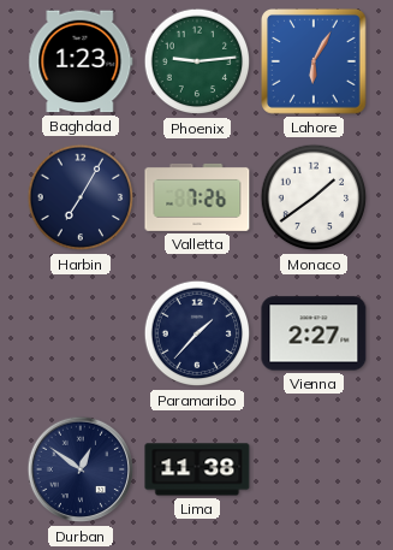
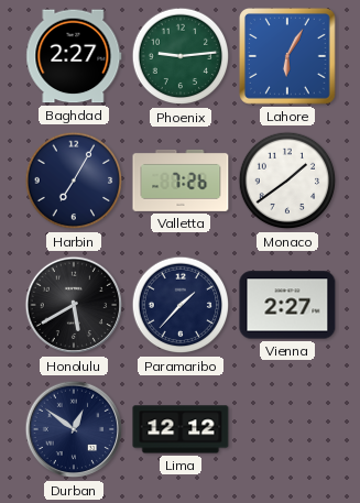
Baghdad: 1:23 -> 2:27 (74, 56)
Honolulu: none -> 5:40 (74, 305)
Lima: 11:38 -> 12:12 (181, 429)
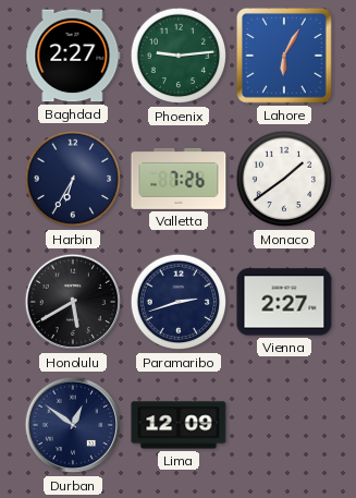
Harbin: 7:05 -> 6:35 (73, 179)
Paramaribo: 1:37 -> 2:42 (179, 302)
Lima: 12:12 -> 12:09 (179, 425)
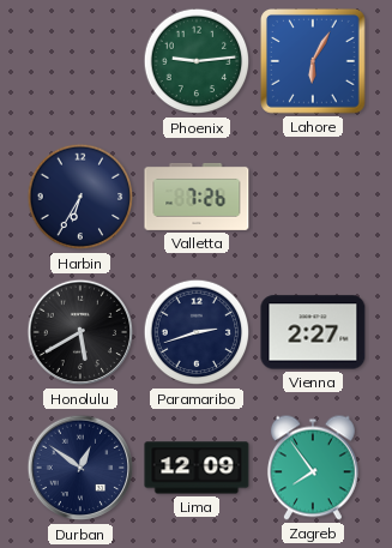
Baghdad: 2:27 -> none (73, 56)
Monaco: 1:39 -> none (284, 179)
Zagreb: none -> 7:54 (313, 468)
